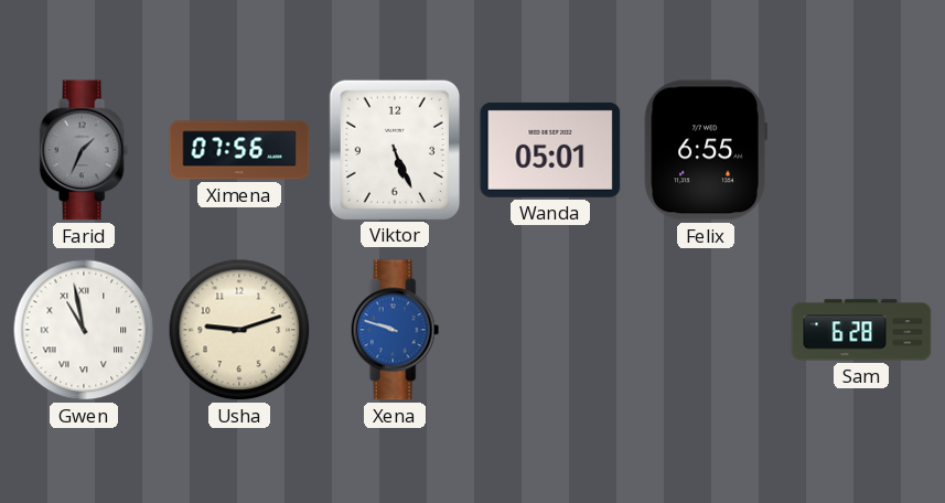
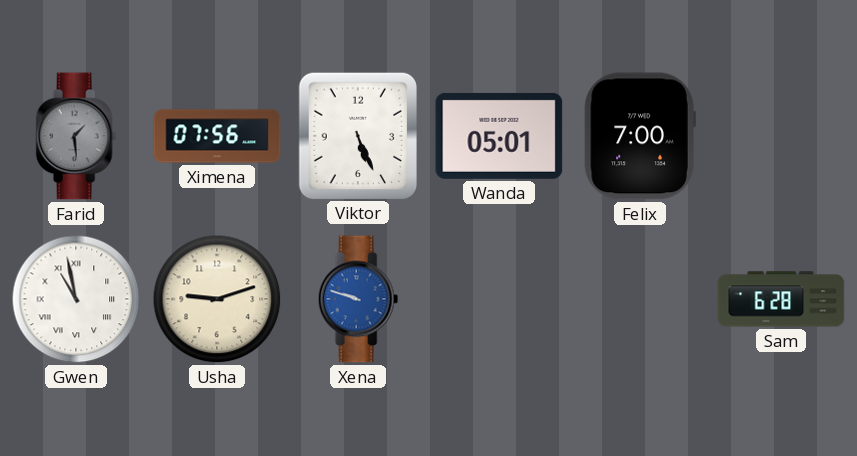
Farid: 1:34 -> 1:29 (76, 136)
Felix: 6:55 -> 7:00 (640, 136)
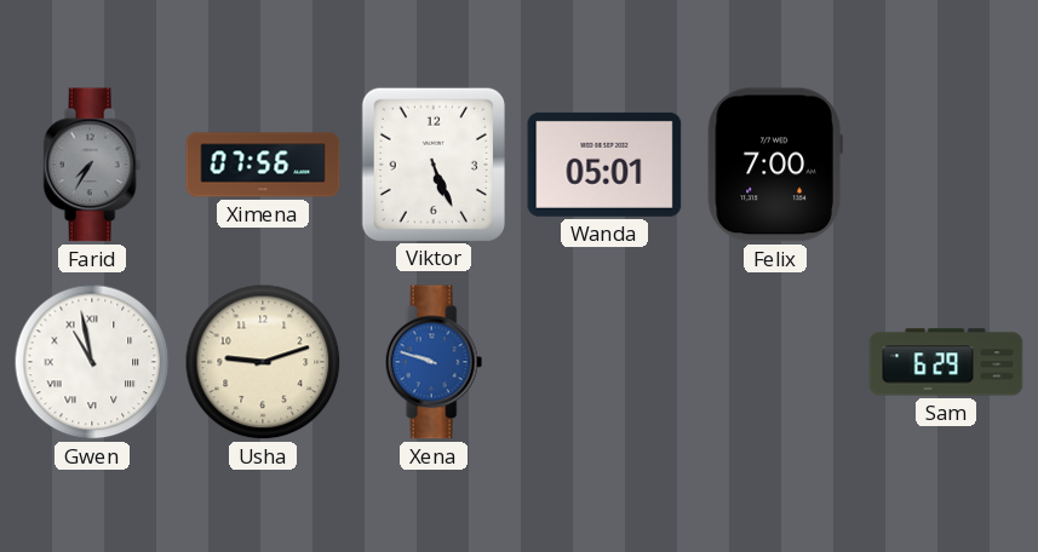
Farid: 1:29 -> 7:35 (92, 165)
Sam: 6:28 -> 6:29 (946, 362)
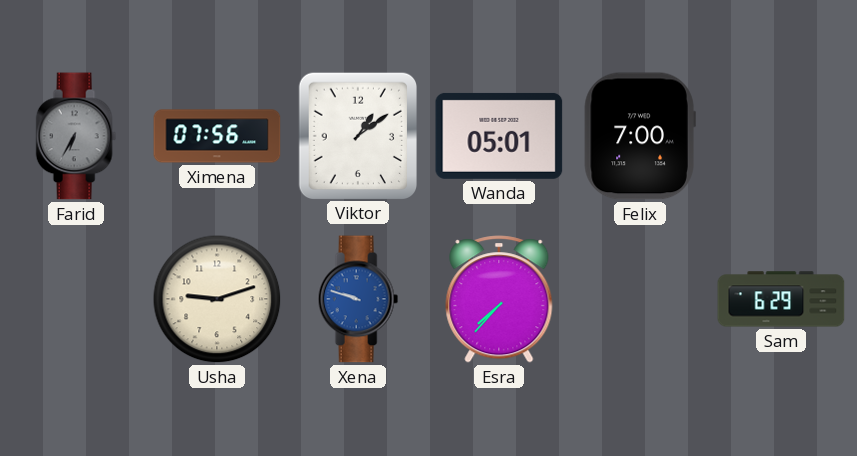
Farid: 7:35 -> 6:35 (76, 136)
Viktor: 5:26 -> 1:09 (357, 135)
Gwen: 10:58 -> none (92, 362)
Esra: none -> 7:37 (499, 299)
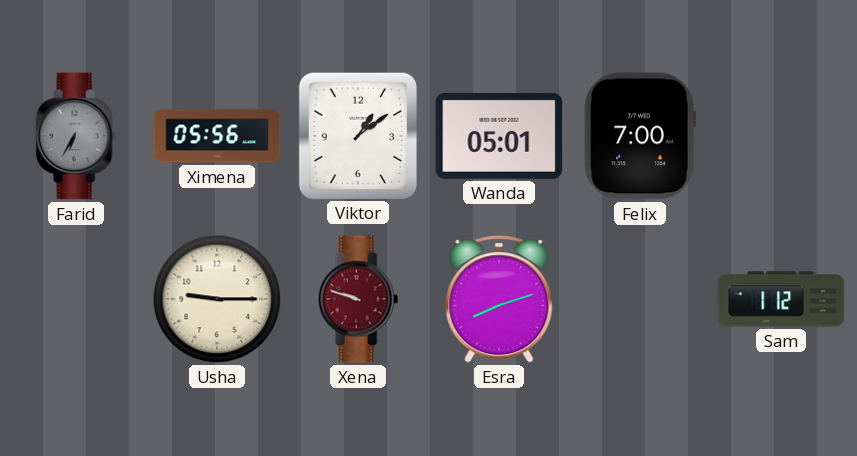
Ximena: 07:56 -> 05:56 (217, 136)
Usha: 9:12 -> 9:15 (217, 299)
Xena dial: blue -> burgundy (358, 299)
Esra: 7:37 -> 8:12 (499, 299)
Sam: 6:29 -> 1:12 (781, 299)
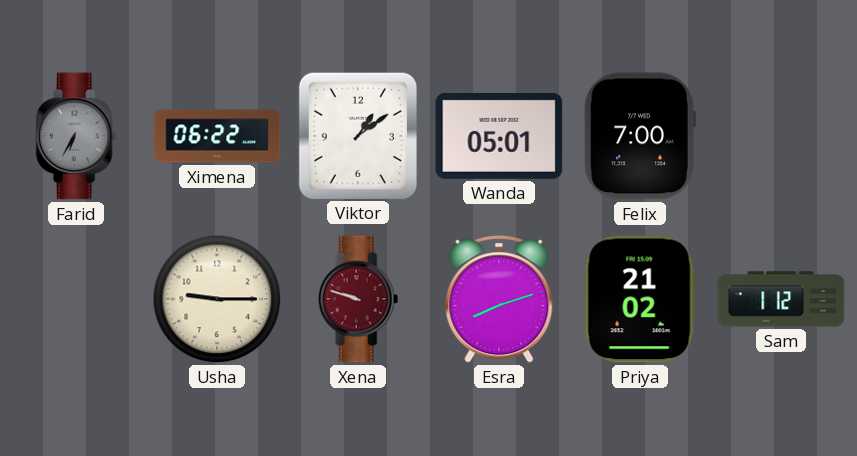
Ximena: 05:56 -> 06:22 (217, 136)
Priya: none -> 21:02 (640, 299)
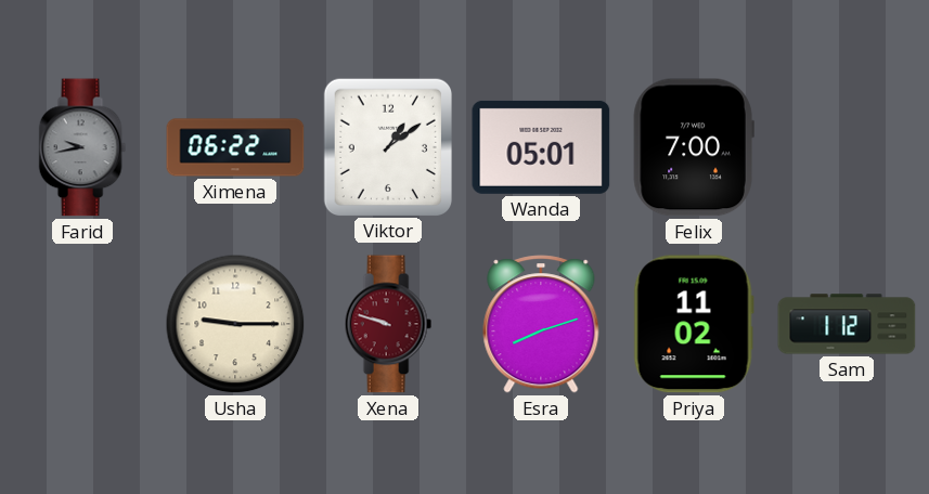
Farid: 6:35 -> 9:43 (82, 147)
Priya: 21:02 -> 11:02 (694, 324)
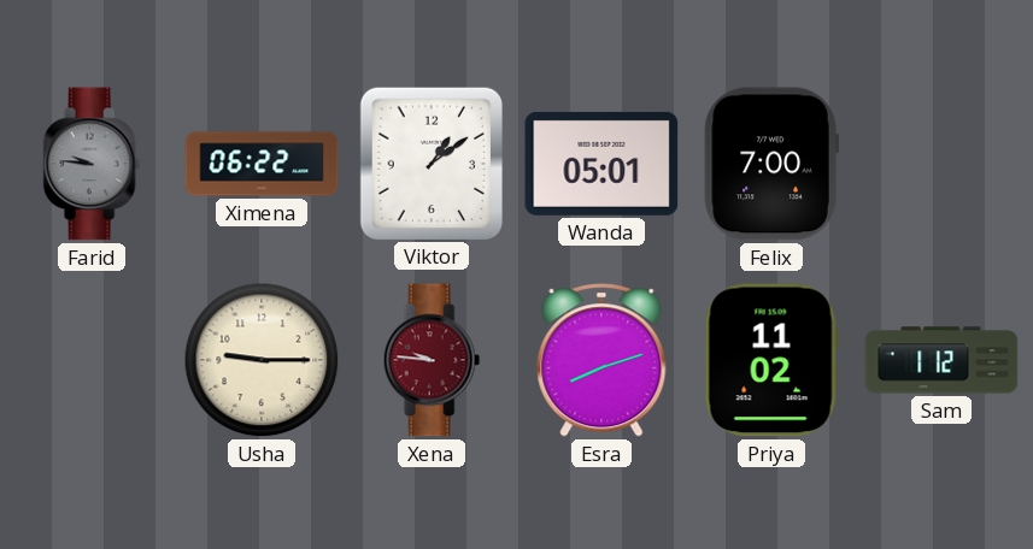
Farid: 9:43 -> 9:46 (92, 164)
Xena: 9:48 -> 9:46 (432, 360)
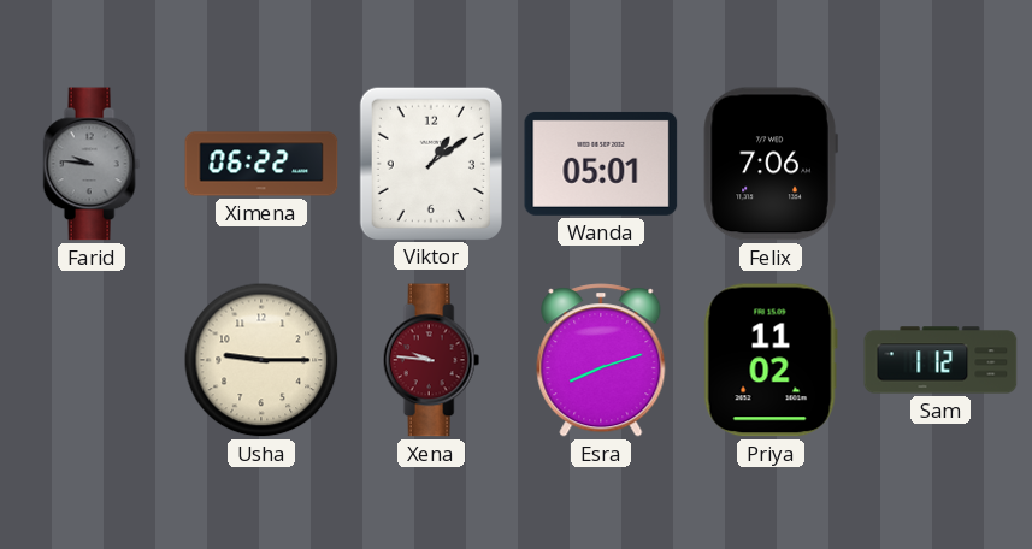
Felix: 7:00 -> 7:06 (771, 164)
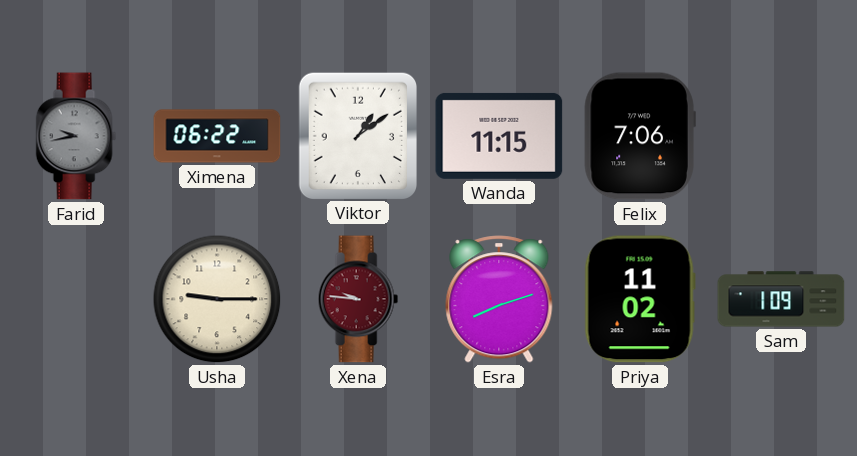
Farid: 9:46 -> 9:43 (76, 136)
Wanda: 05:01 -> 11:15 (499, 136)
Sam: 1:12 -> 1:09 (781, 299)
